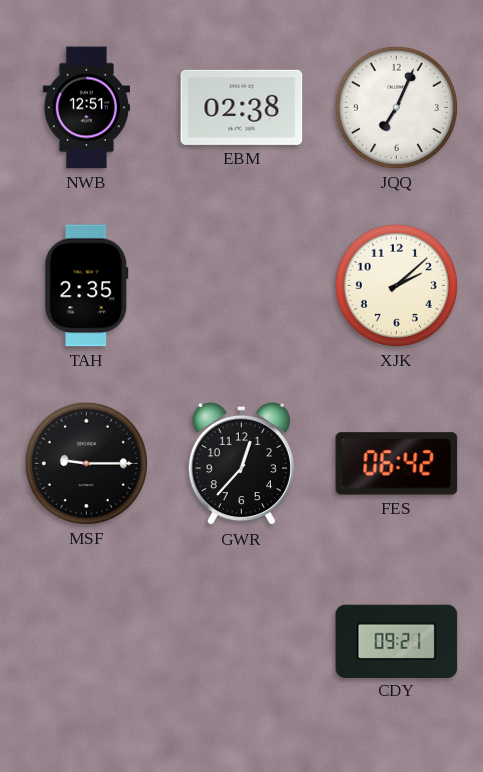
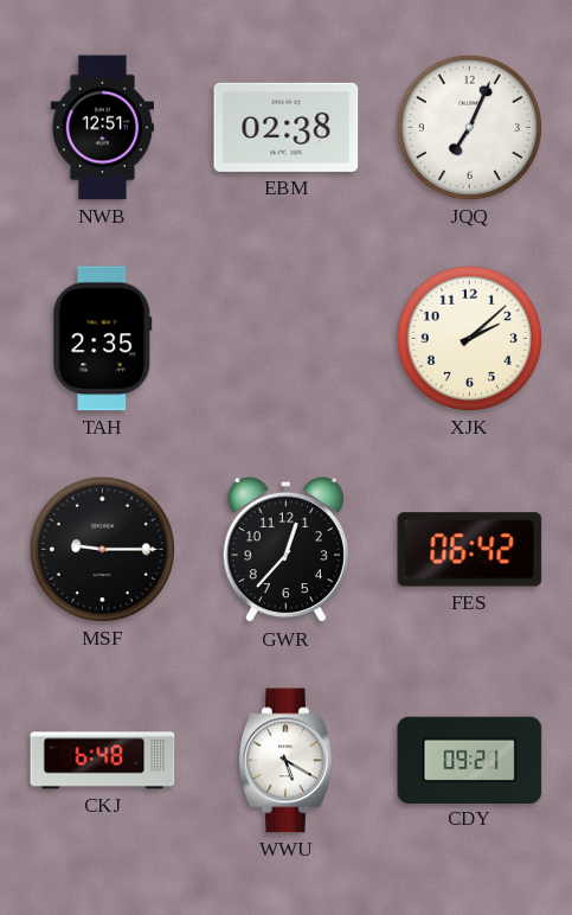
CKJ: none -> 6:48 (103, 761)
WWU: none -> 5:20 (287, 761)
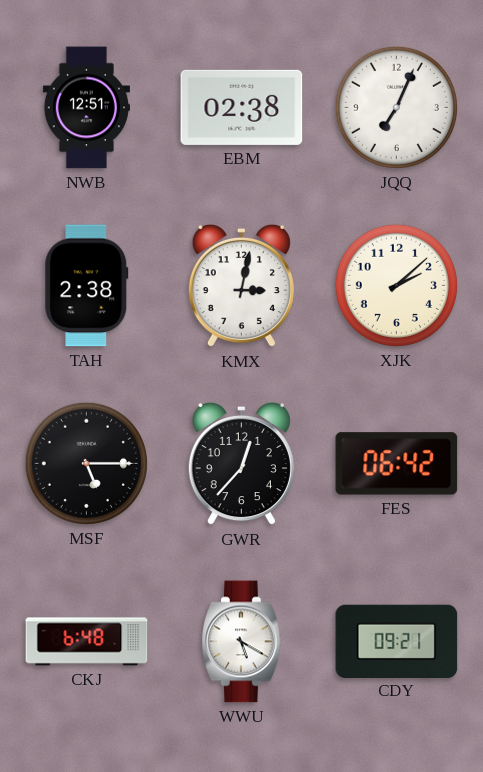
TAH: 2:35 -> 2:38 (87, 286)
KMX: none -> 3:02 (241, 286)
MSF: 9:15 -> 5:15 (86, 463)
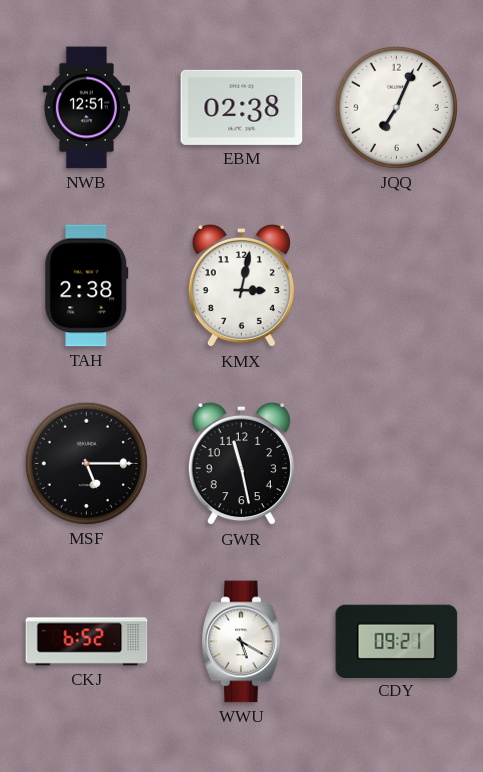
XJK: 2:08 -> none (396, 285)
GWR: 12:37 -> 11:28 (241, 464)
FES: 06:42 -> none (397, 464)
CKJ: 6:48 -> 6:52 (87, 642)
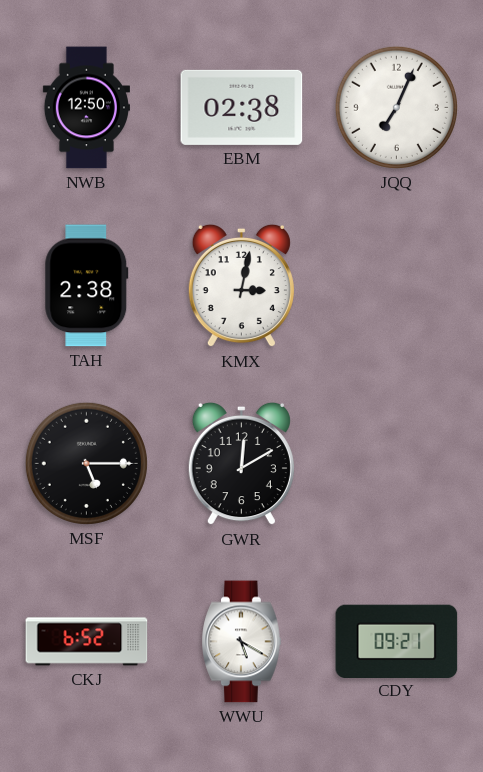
NWB: 12:51 -> 12:50 (86, 108)
GWR: 11:28 -> 12:10 (241, 464)
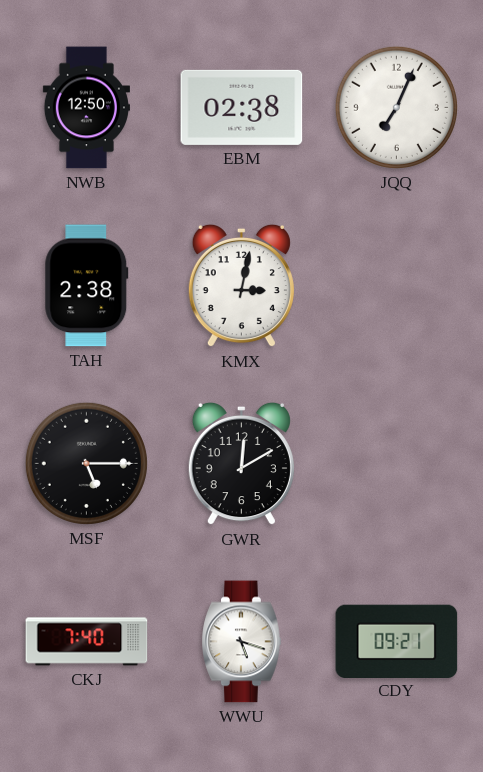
CKJ: 6:52 -> 7:40 (87, 642)
WWU: 5:20 -> 5:18 (242, 642)
